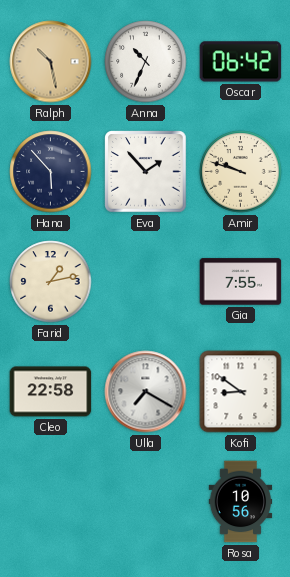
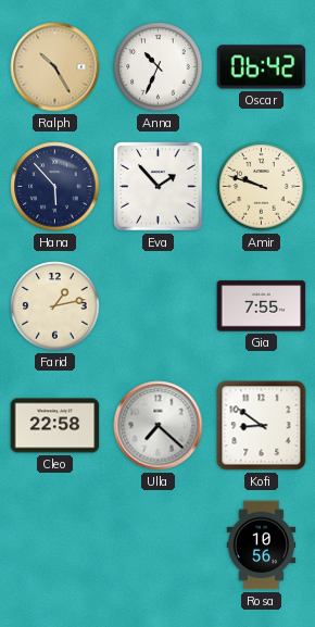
Ralph: 10:28 -> 10:25 (55, 67)
Ulla: 7:20 -> 7:22 (159, 426)
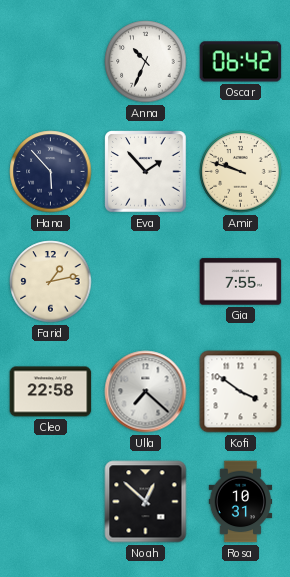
Ralph: 10:25 -> none (55, 67)
Kofi: 8:51 -> 3:51 (241, 392)
Noah: none -> 12:52 (146, 502)
Rosa: 10:56 -> 10:31 (241, 502)
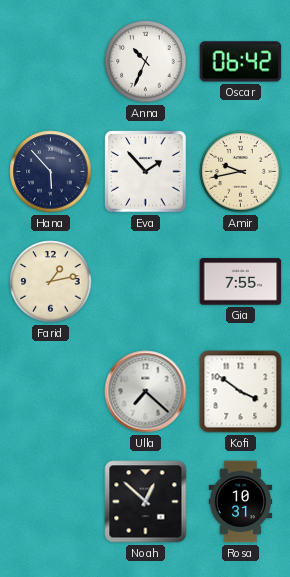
Amir: 9:48 -> 9:43 (241, 172)
Cleo: 22:58 -> none (51, 392)
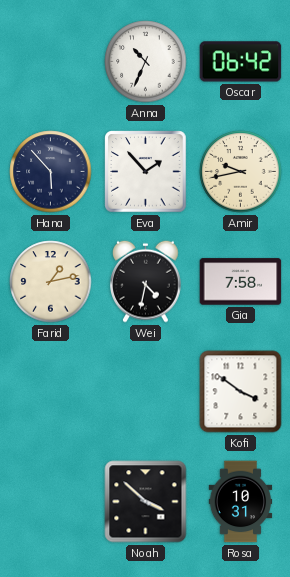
Wei: none -> 4:32 (146, 281)
Gia: 7:55 -> 7:58 (241, 282)
Ulla: 7:22 -> none (146, 392)
Noah: 12:52 -> 3:52 (146, 502)
